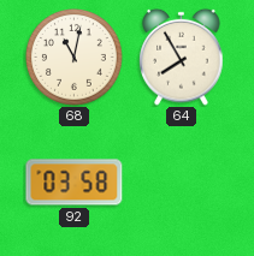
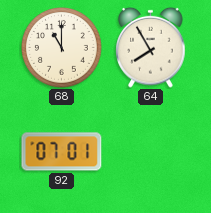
68: 11:02 -> 11:00 (62, 48)
92: 03:58 -> 07:01 (62, 152)
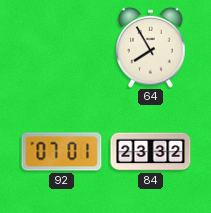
68: 11:00 -> none (62, 48)
84: none -> 23:32 (151, 152)
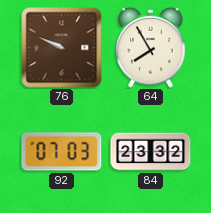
76: none -> 9:49 (62, 48)
92: 07:01 -> 07:03 (62, 152)
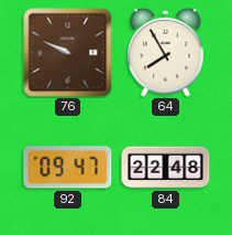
92: 07:03 -> 09:47 (68, 168)
84: 23:32 -> 22:48 (166, 168)
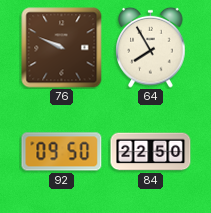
92: 09:47 -> 09:50 (62, 152)
84: 22:48 -> 22:50 (151, 152)
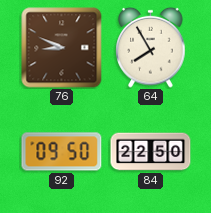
76: 9:49 -> 8:49 (62, 48)
